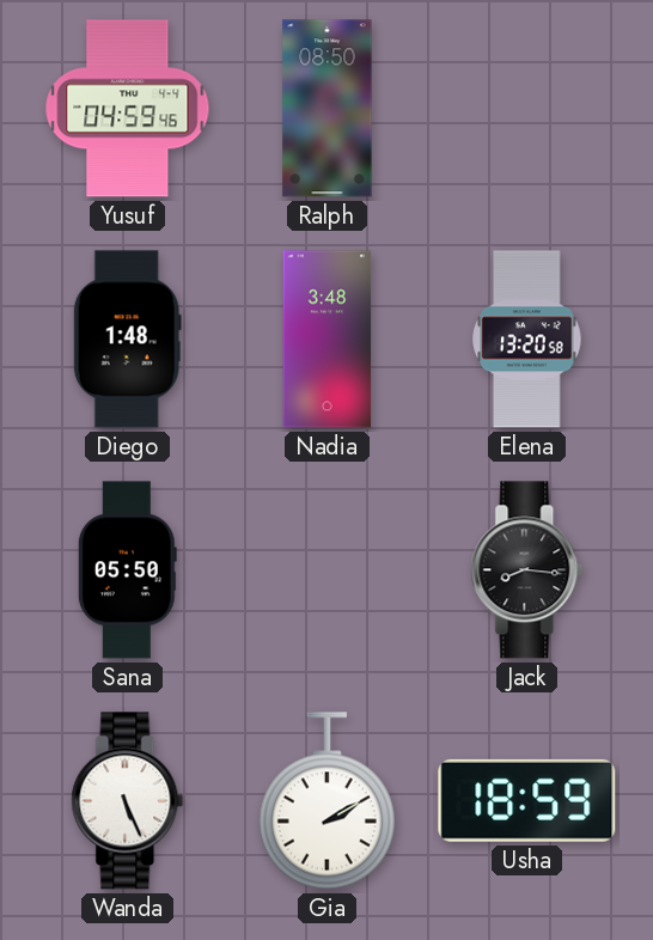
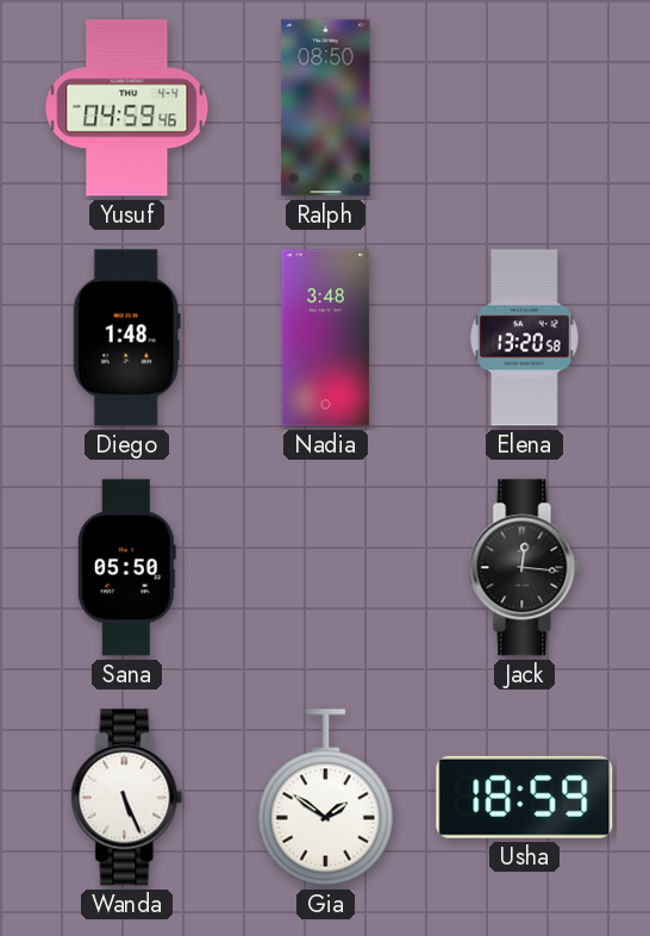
Jack: 8:16 -> 12:16 (525, 568)
Gia: 2:10 -> 1:51 (325, 798)
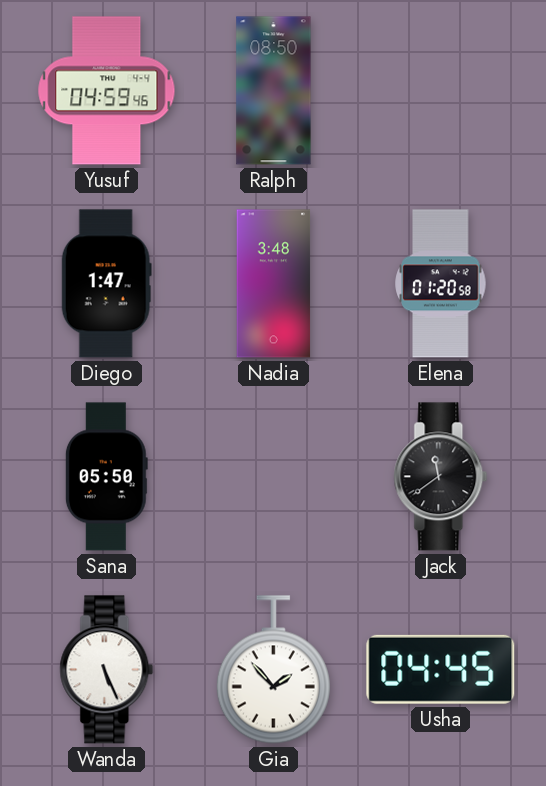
Diego: 1:48 -> 1:47 (106, 284)
Elena: 13:20 -> 01:20 (441, 284)
Jack: 12:16 -> 11:39 (441, 477)
Gia: 1:51 -> 1:53 (273, 670)
Usha: 18:59 -> 04:45 (441, 669)
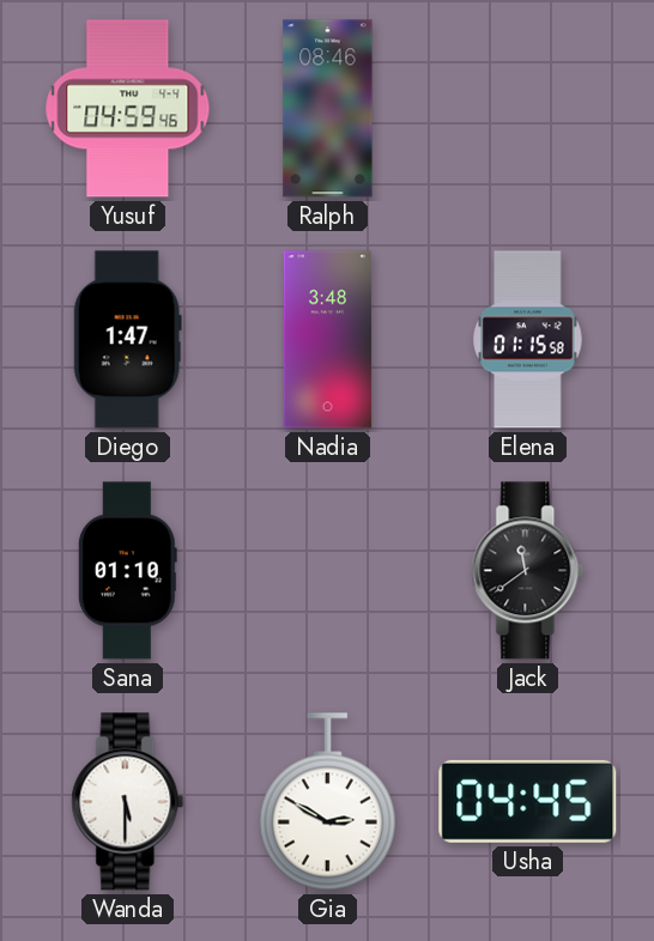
Ralph: 08:50 -> 08:46 (328, 109)
Elena: 01:20 -> 01:15 (528, 340)
Sana: 05:50 -> 01:10 (127, 571)
Wanda: 5:26 -> 5:30 (128, 802)
Gia: 1:53 -> 2:50 (327, 802)
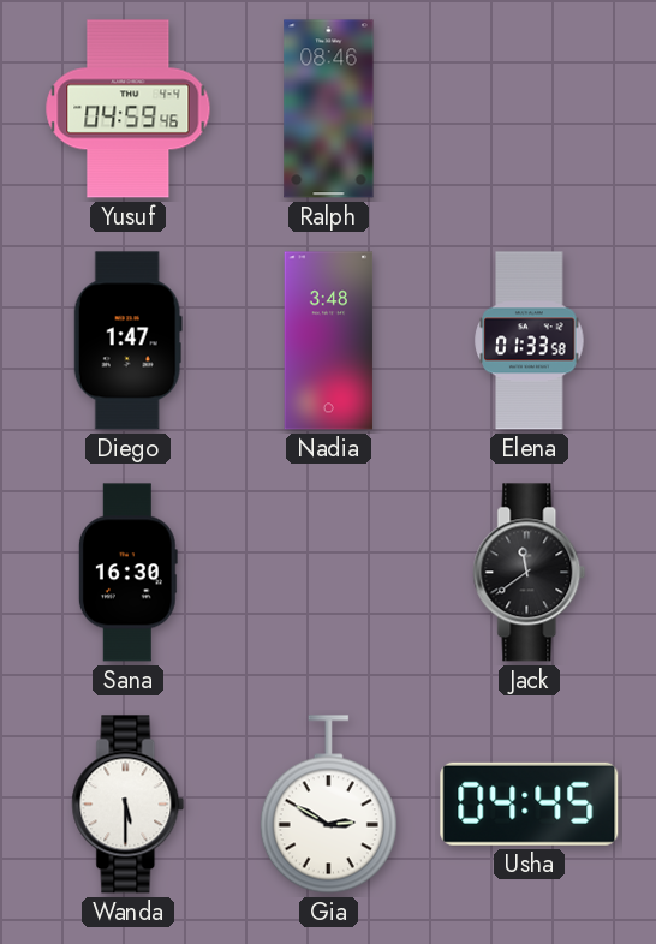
Elena: 01:15 -> 01:33 (530, 341)
Sana: 01:10 -> 16:30 (127, 573)
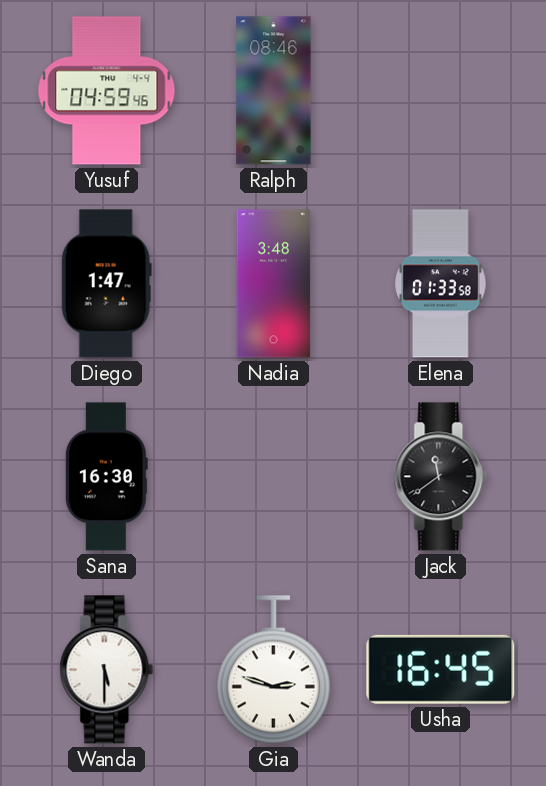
Gia: 2:50 -> 2:48 (273, 670)
Usha: 04:45 -> 16:45 (441, 669)
